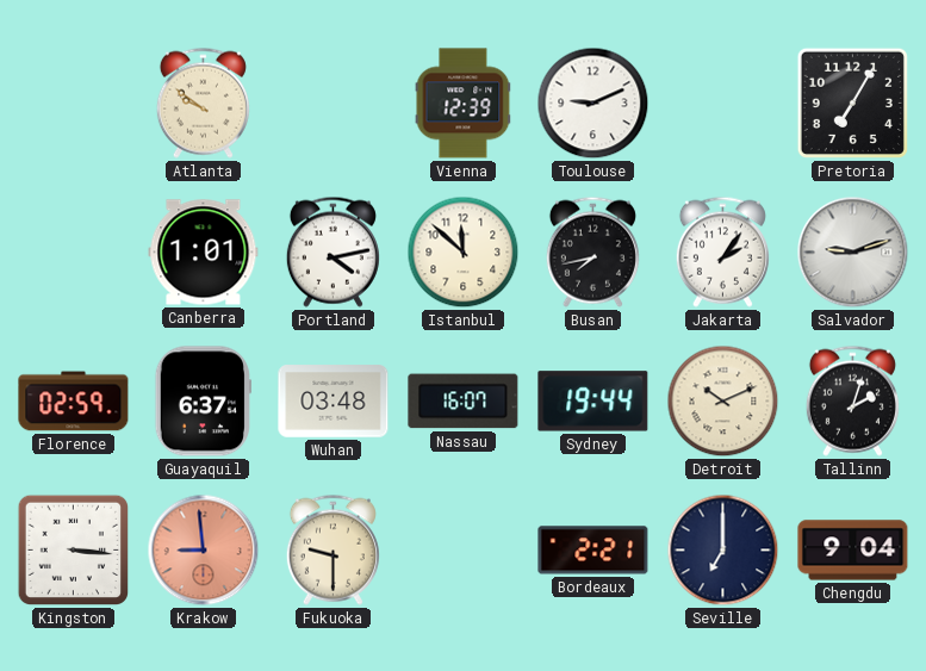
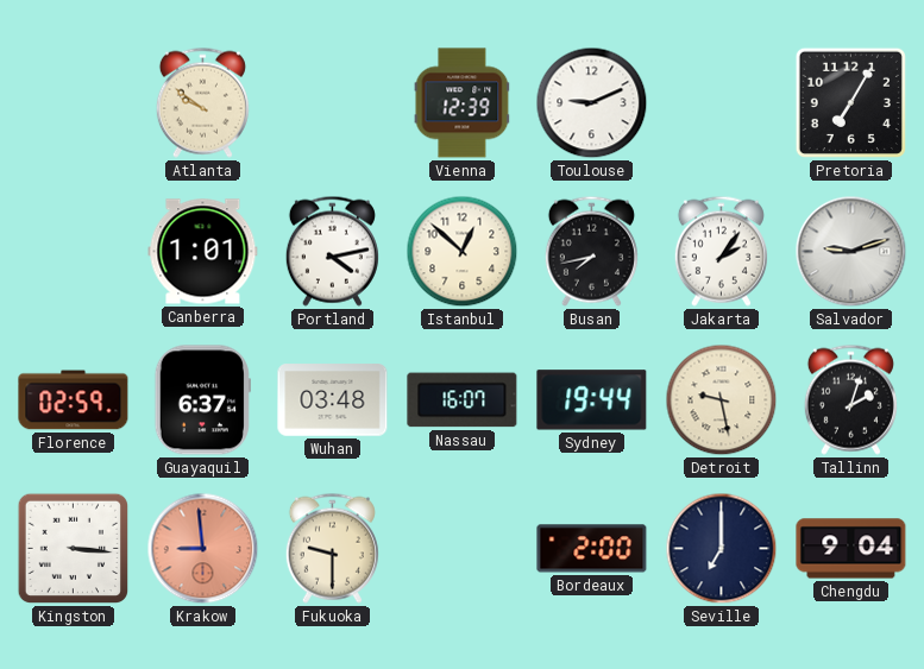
Istanbul: 11:52 -> 12:52 (463, 252)
Detroit: 10:11 -> 9:28 (722, 400)
Bordeaux: 2:21 -> 2:00 (592, 549)
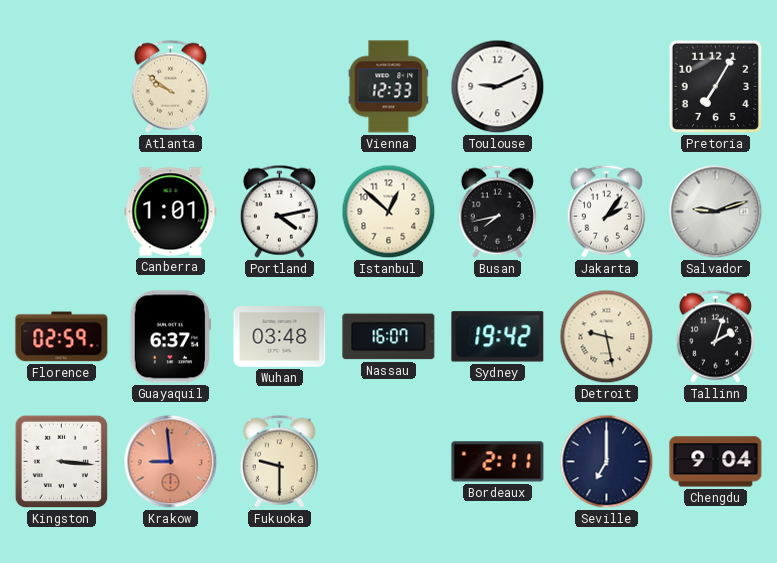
Vienna: 12:39 -> 12:33 (389, 87)
Sydney: 19:44 -> 19:42 (498, 337)
Bordeaux: 2:00 -> 2:11 (498, 462)
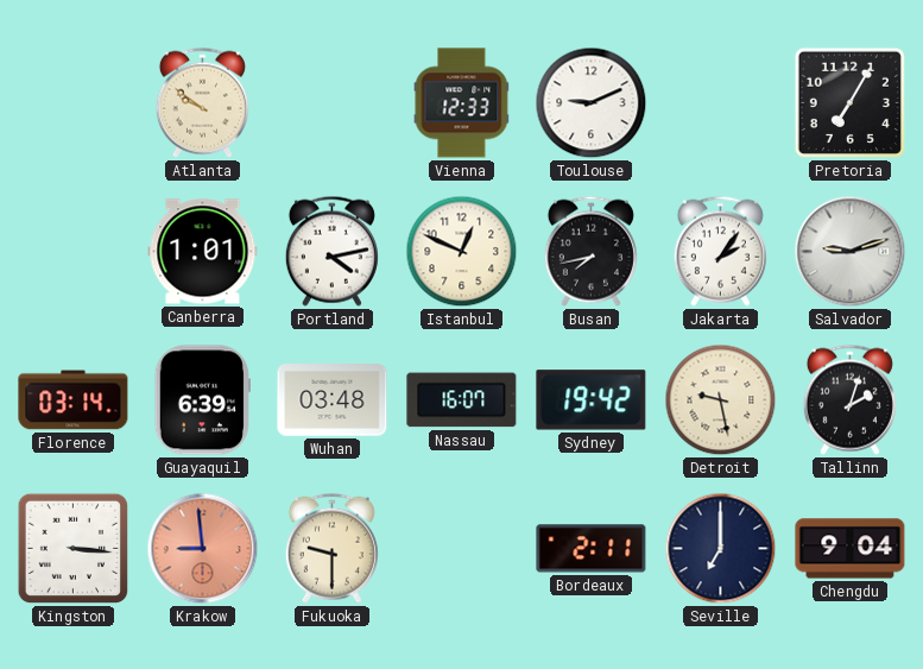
Istanbul: 12:52 -> 12:49 (462, 252)
Florence: 02:59 -> 03:14 (74, 400)
Guayaquil: 6:37 -> 6:39 (202, 400)
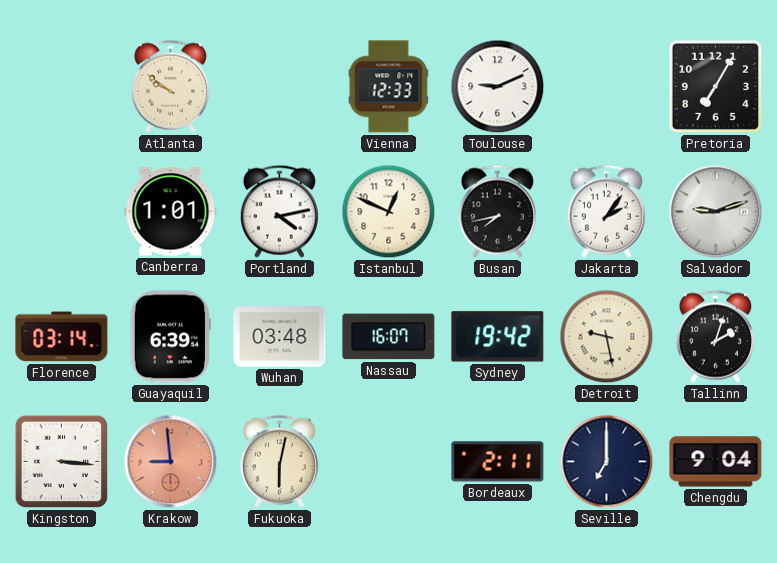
Fukuoka: 9:30 -> 6:02 (279, 461)
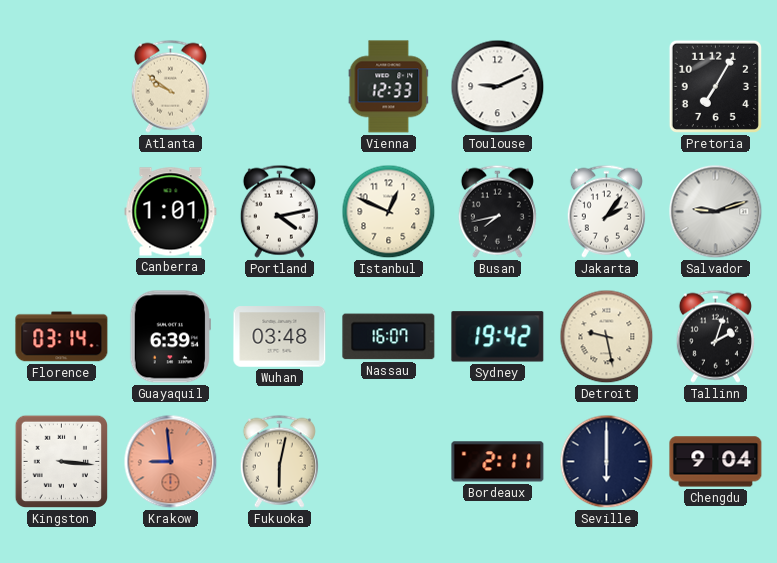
Seville: 7:00 -> 6:00 (607, 462)
